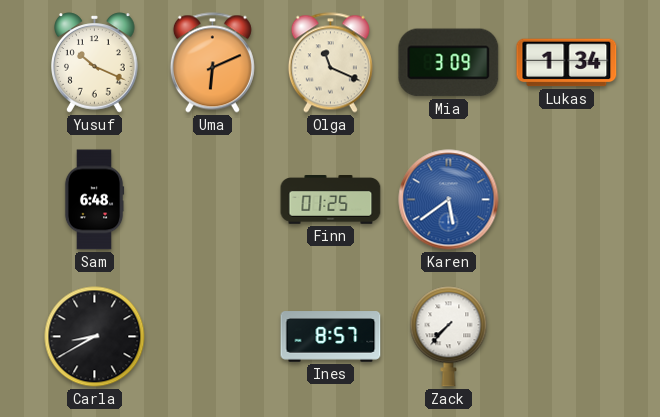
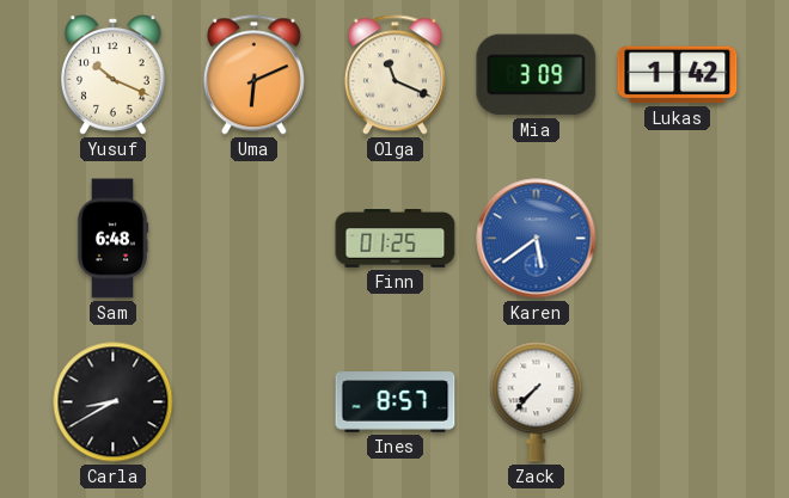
Lukas: 1:34 -> 1:42 (678, 75)
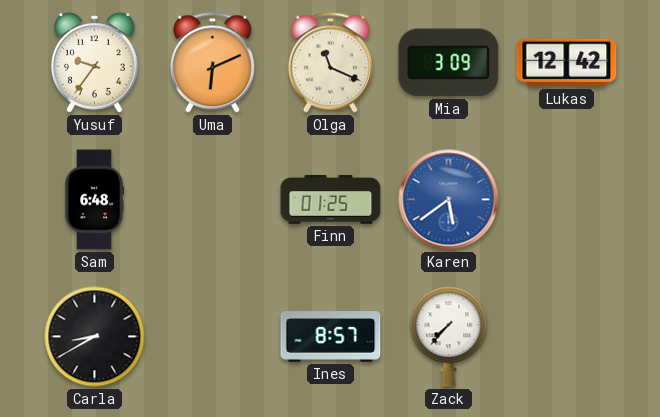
Yusuf: 10:19 -> 9:36 (95, 63)
Lukas: 1:42 -> 12:42 (567, 63)
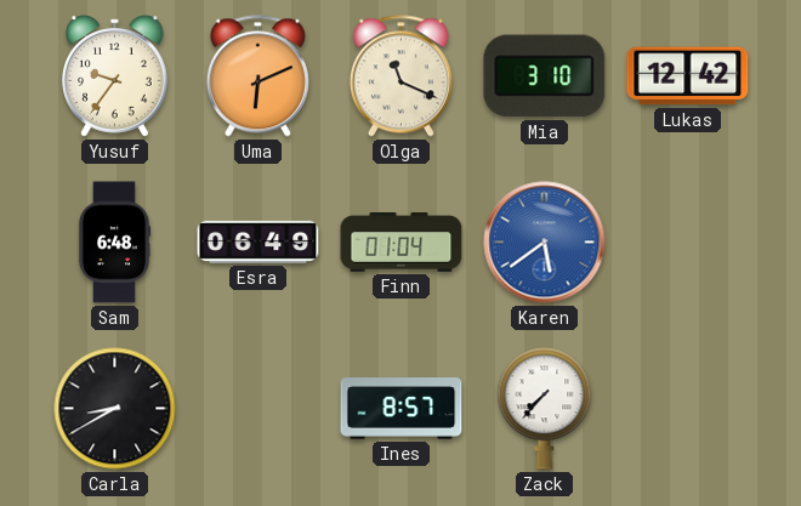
Mia: 3:09 -> 3:10 (545, 76)
Esra: none -> 06:49 (259, 241)
Finn: 01:25 -> 01:04 (402, 243)
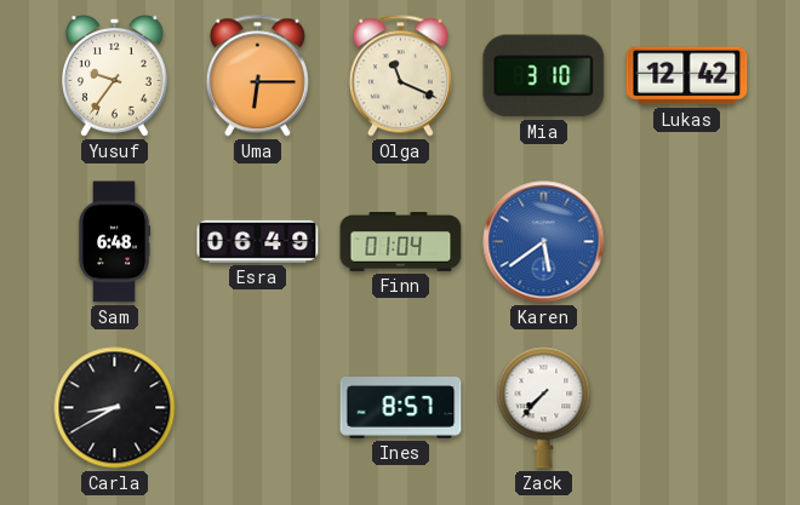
Uma: 6:11 -> 6:15 (257, 76)
